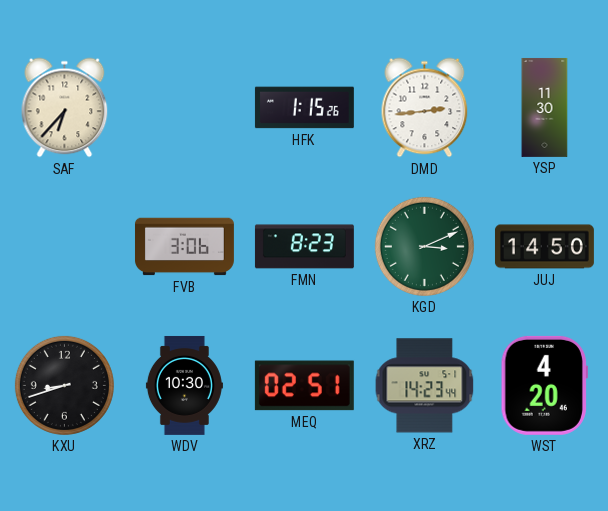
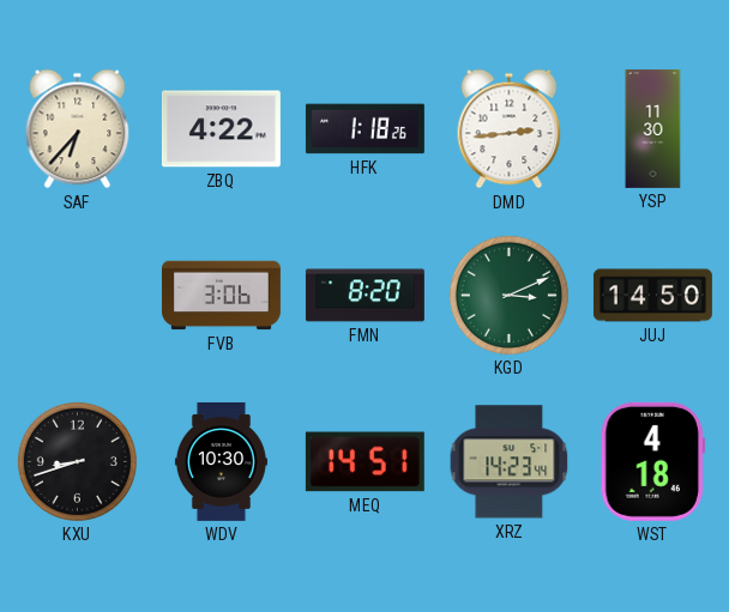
ZBQ: none -> 4:22 (221, 129)
HFK: 1:15 -> 1:18 (365, 129)
FMN: 8:23 -> 8:20 (365, 296)
MEQ: 02:51 -> 14:51 (365, 462)
WST: 4:20 -> 4:18 (652, 461)
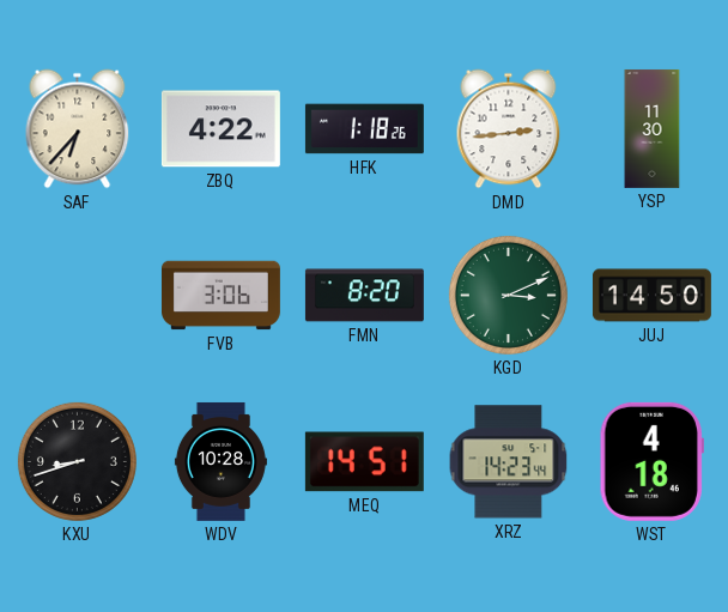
WDV: 10:30 -> 10:28 (220, 461)
